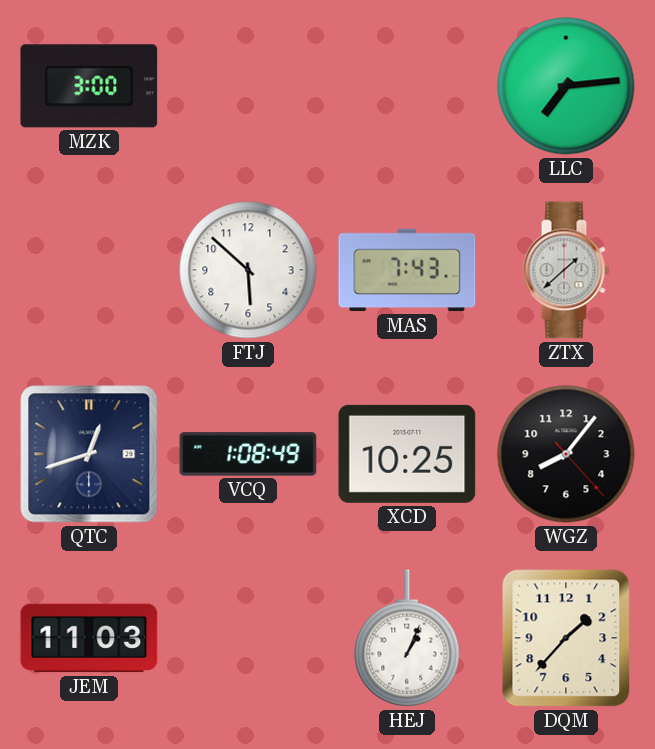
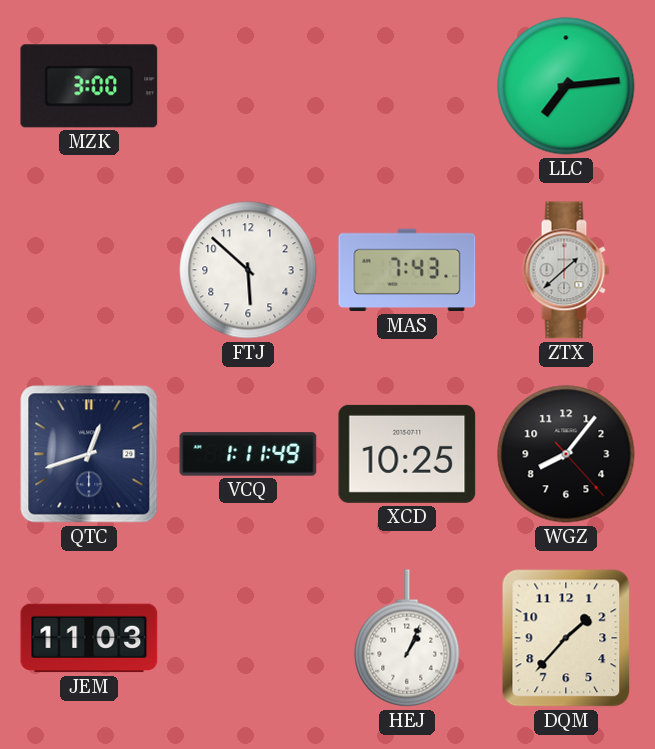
VCQ: 1:08 -> 1:11 (248, 454)
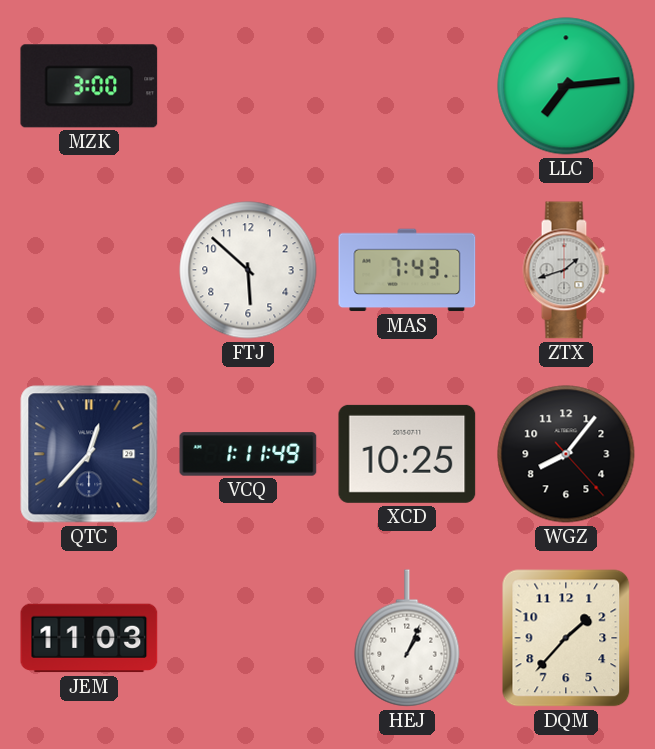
ZTX: 1:38 -> 1:42 (566, 270)
QTC: 12:42 -> 12:37 (89, 454)
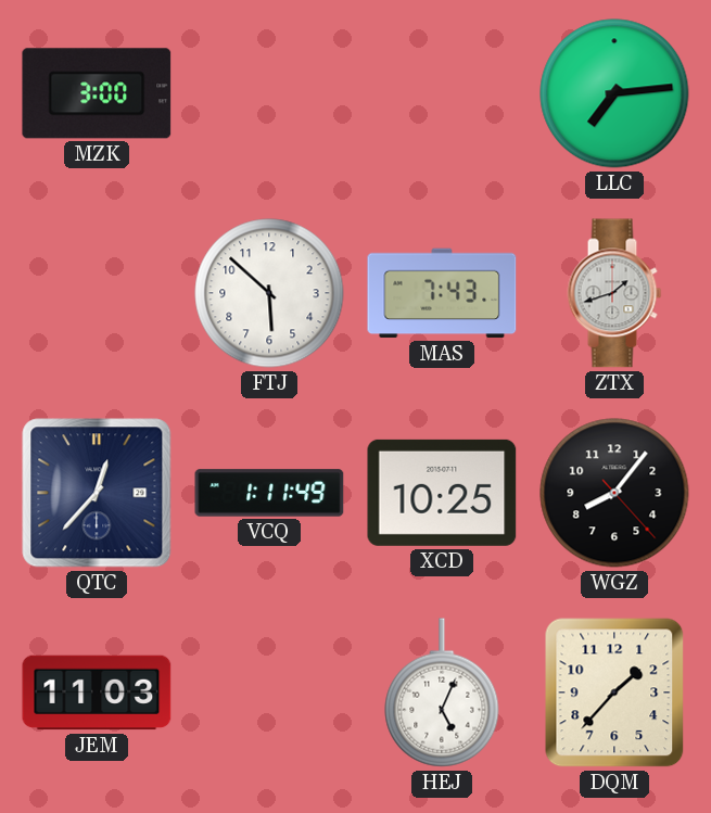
HEJ: 1:04 -> 5:04 (442, 693)
